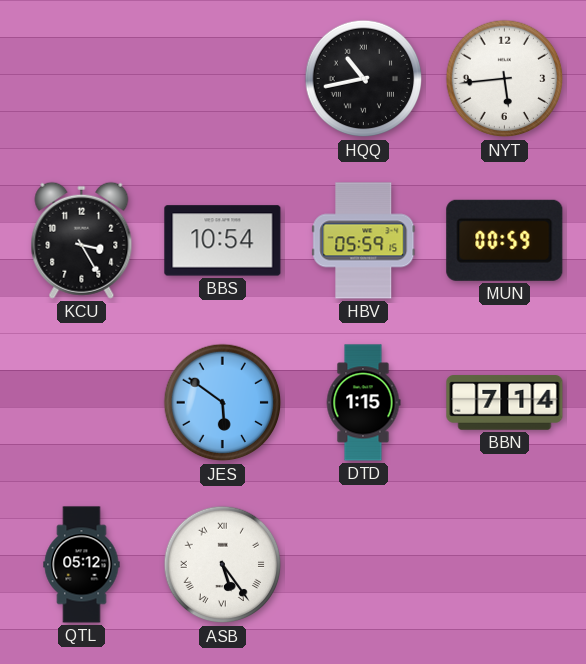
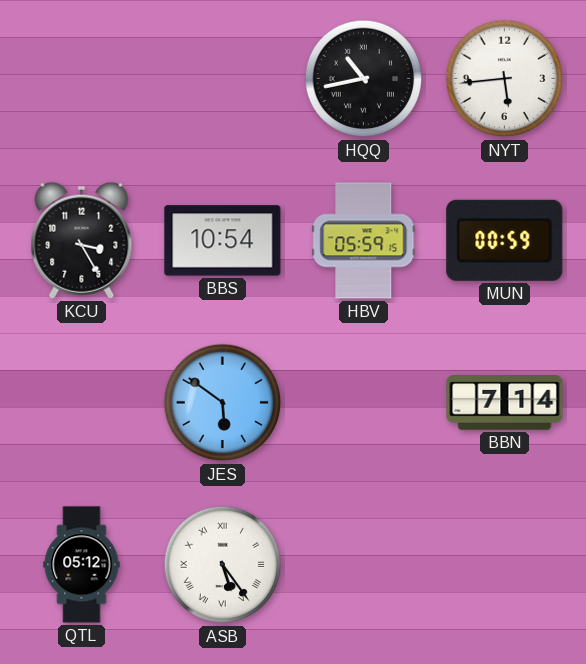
DTD: 1:15 -> none (363, 403)
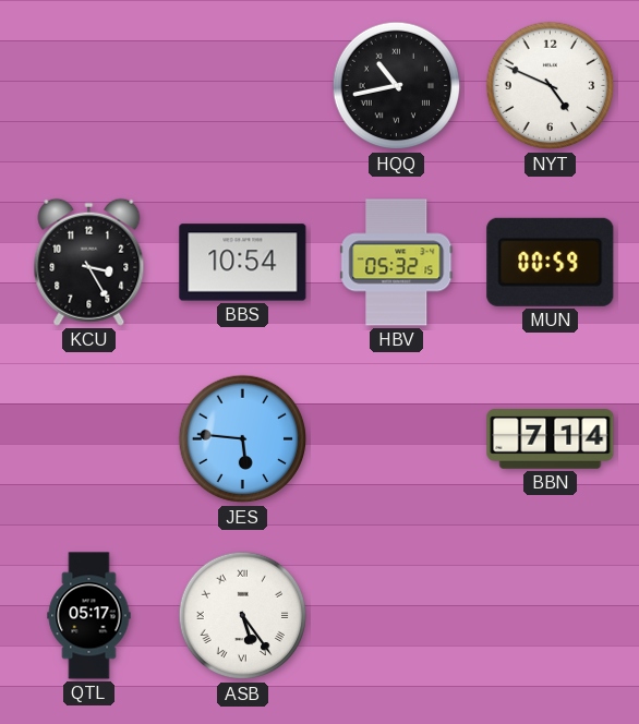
NYT: 5:44 -> 4:49 (551, 86)
HBV: 05:59 -> 05:32 (397, 263)
JES: 5:51 -> 5:46 (243, 439)
QTL: 05:12 -> 05:17 (89, 616)
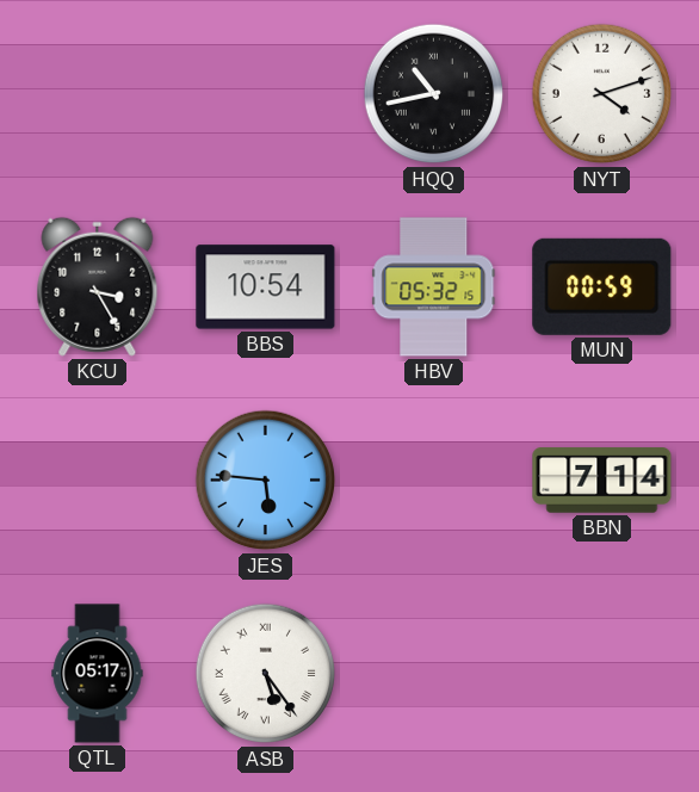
NYT: 4:49 -> 4:12 (602, 94)
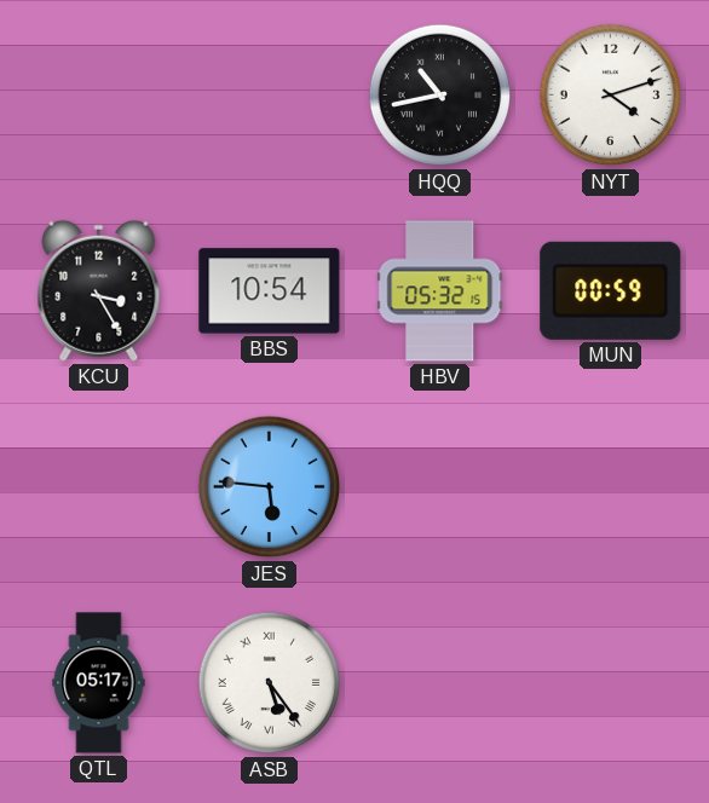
BBN: 7:14 -> none (602, 481)
